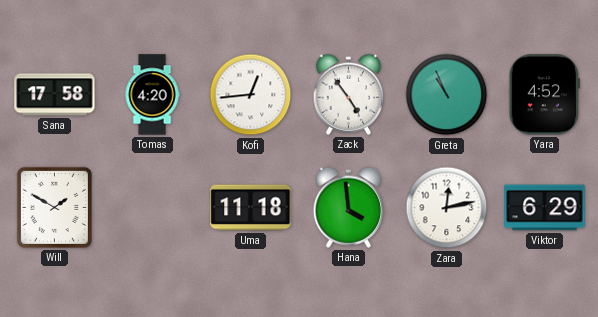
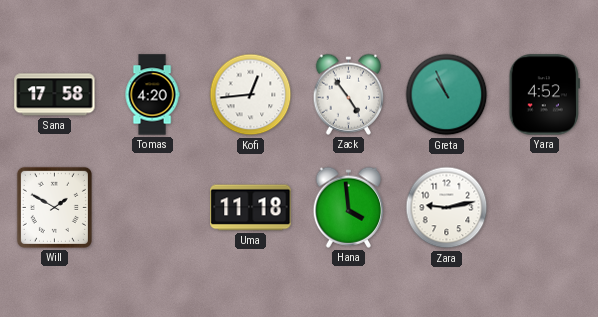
Zara: 12:13 -> 9:13 (447, 208)
Viktor: 6:29 -> none (545, 208)
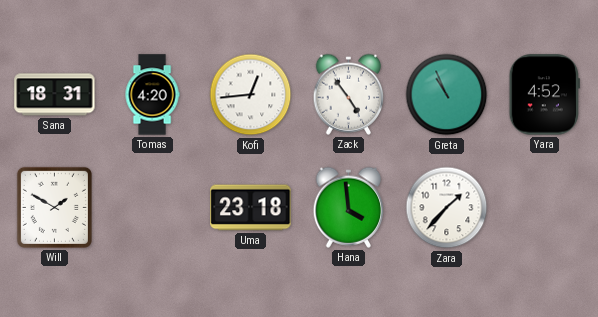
Sana: 17:58 -> 18:31 (55, 95)
Uma: 11:18 -> 23:18 (251, 208)
Zara: 9:13 -> 1:37 (447, 208)
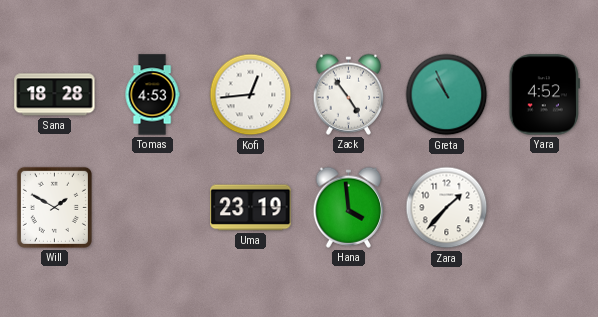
Sana: 18:31 -> 18:28 (55, 95)
Tomas: 4:20 -> 4:53 (152, 95)
Uma: 23:18 -> 23:19 (251, 208)
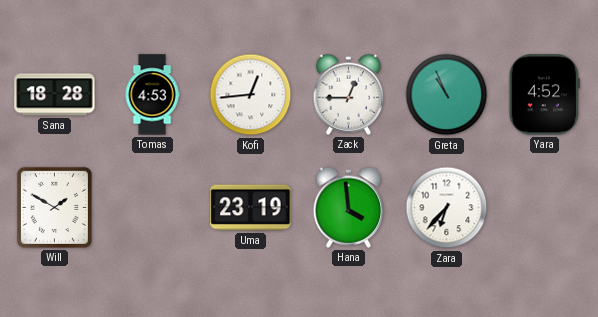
Zack: 4:54 -> 12:45 (349, 94)
Zara: 1:37 -> 6:37 (447, 208)
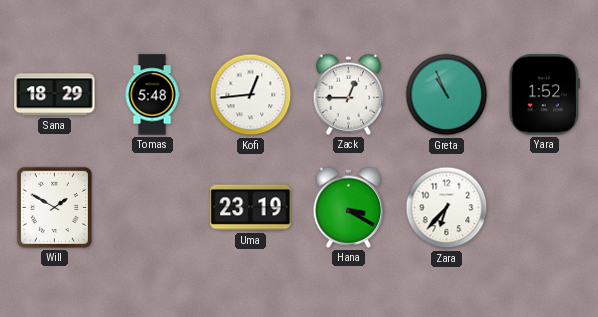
Sana: 18:28 -> 18:29 (55, 95)
Tomas: 4:53 -> 5:48 (152, 95)
Yara: 4:52 -> 1:52 (544, 95)
Hana: 3:59 -> 3:20 (349, 207)
